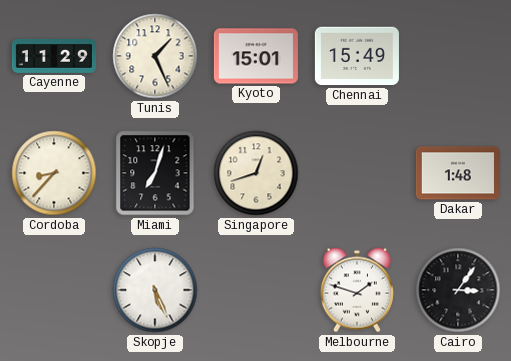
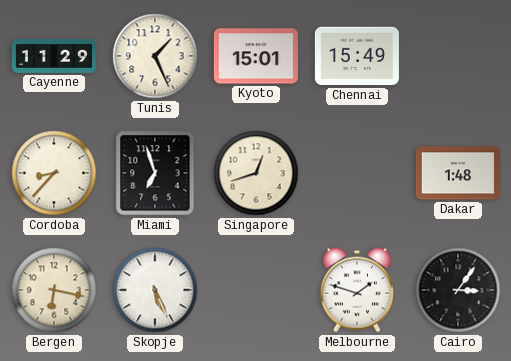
Miami: 7:03 -> 6:57 (155, 173)
Bergen: none -> 6:17 (54, 290)
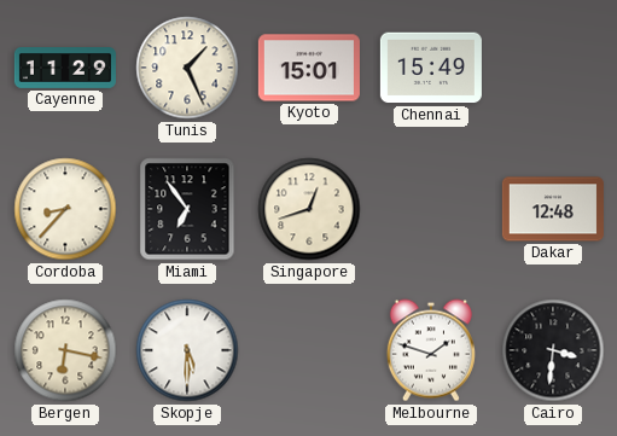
Miami: 6:57 -> 6:54 (187, 209)
Dakar: 1:48 -> 12:48 (553, 209)
Skopje: 5:26 -> 5:30 (187, 350)
Cairo: 3:06 -> 3:31 (553, 350)
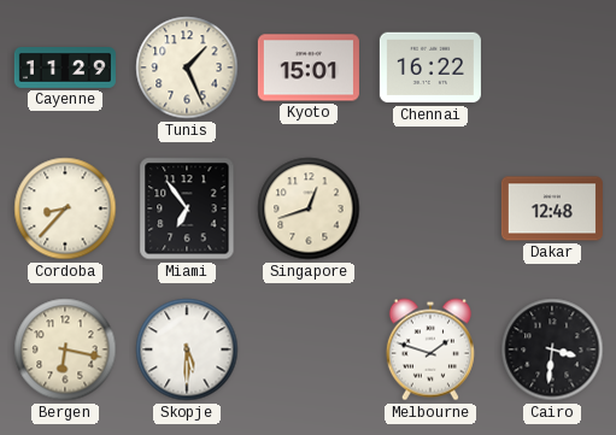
Chennai: 15:49 -> 16:22 (430, 67)
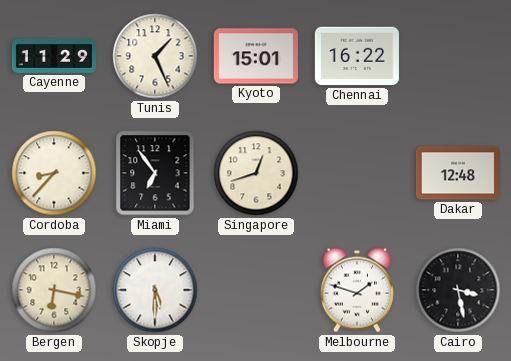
Cairo: 3:31 -> 3:28 (458, 290)
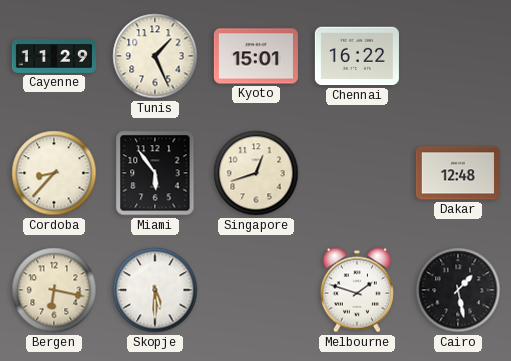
Miami: 6:54 -> 5:54 (155, 173)
Cairo: 3:28 -> 1:28 (458, 290)
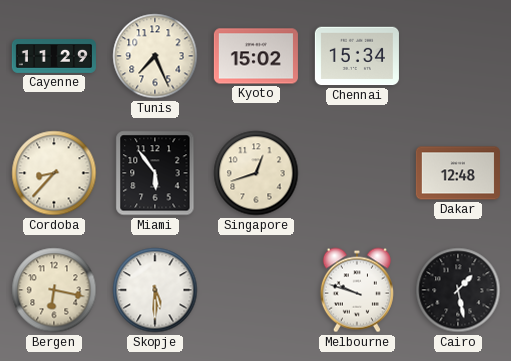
Tunis: 1:26 -> 7:26 (155, 56)
Kyoto: 15:01 -> 15:02 (256, 56)
Chennai: 16:22 -> 15:34 (357, 56)
Melbourne: 1:48 -> 9:48 (357, 290)
